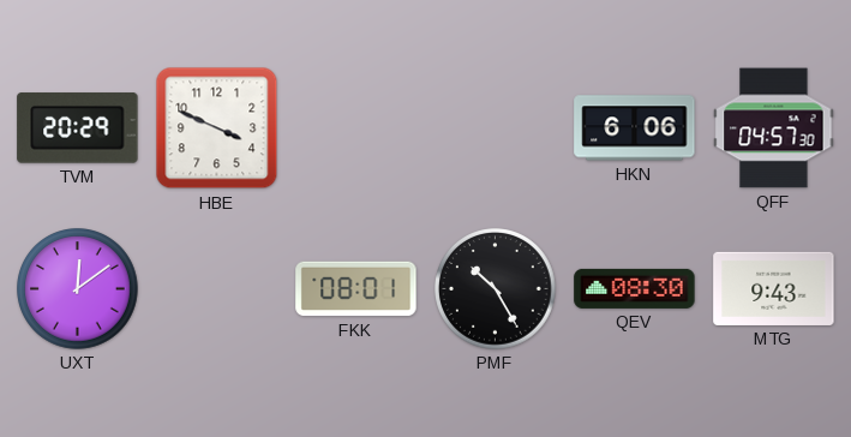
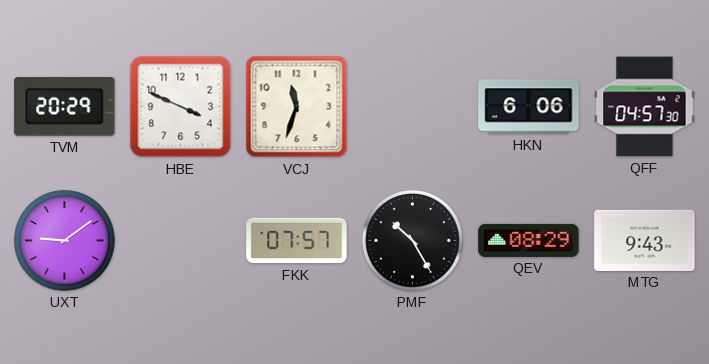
VCJ: none -> 11:33 (297, 107)
UXT: 12:09 -> 9:09 (65, 241)
FKK: 08:01 -> 07:57 (297, 241)
QEV: 08:30 -> 08:29 (529, 240)
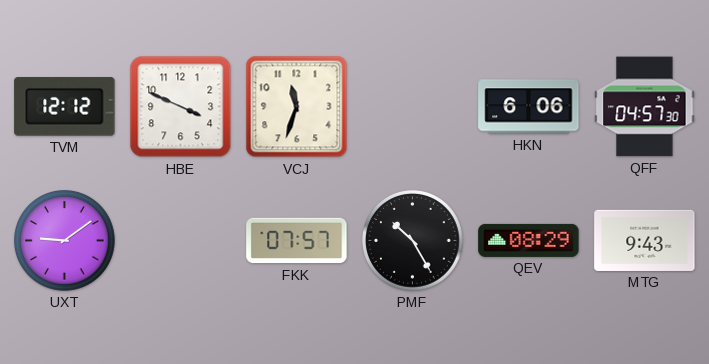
TVM: 20:29 -> 12:12 (65, 107)
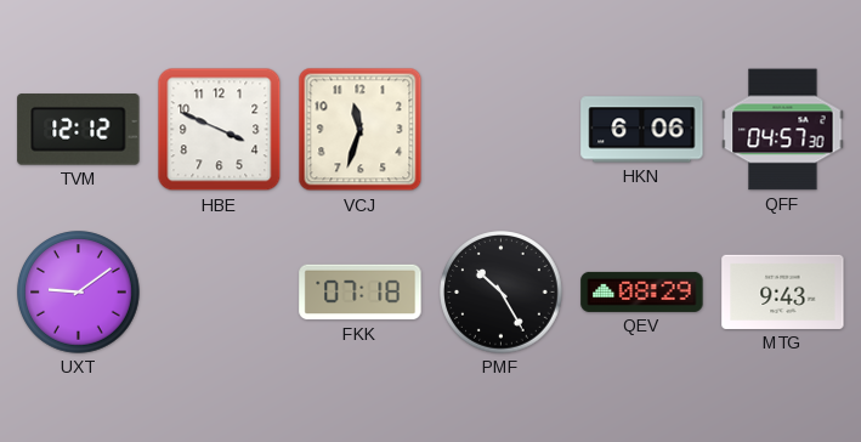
FKK: 07:57 -> 07:18 (361, 293)
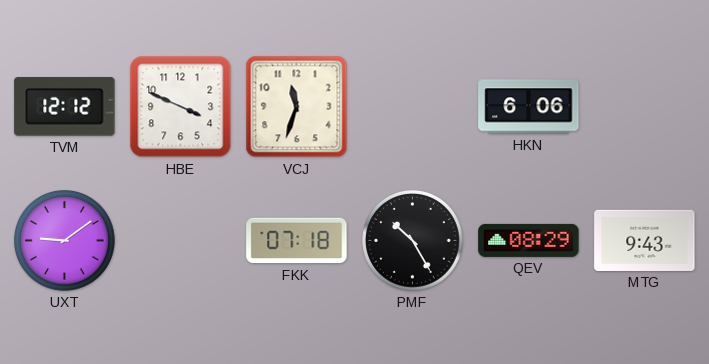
QFF: 04:57 -> none (783, 130)
